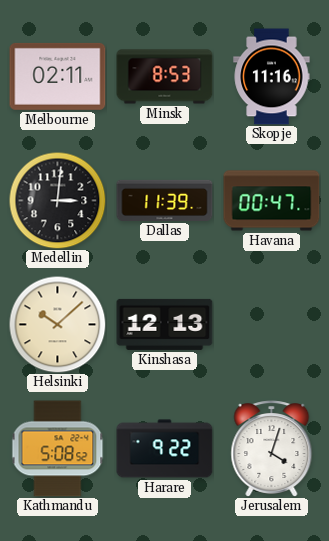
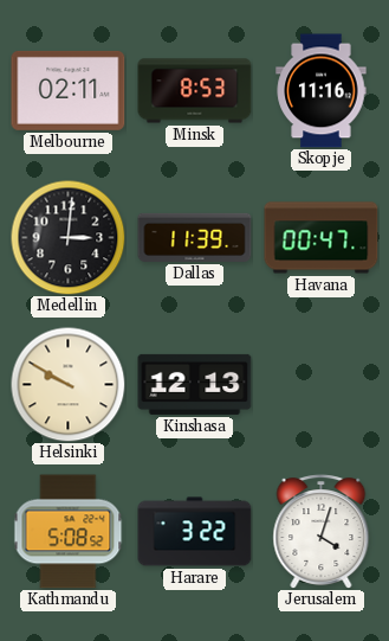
Helsinki: 10:08 -> 9:50 (67, 384)
Harare: 9:22 -> 3:22 (195, 532)
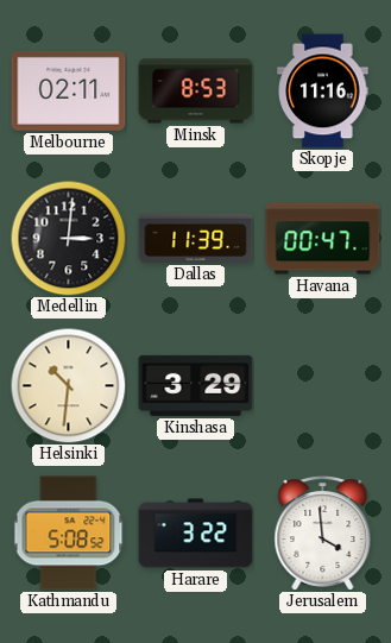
Helsinki: 9:50 -> 10:31 (68, 385)
Kinshasa: 12:13 -> 3:29 (196, 385)
Jerusalem: 4:03 -> 3:59 (323, 534)
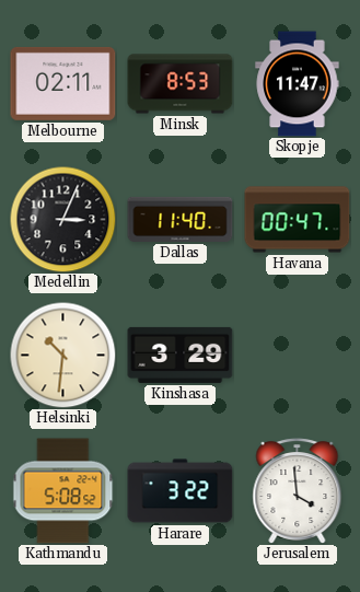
Skopje: 11:16 -> 11:47 (298, 84)
Medellin: 3:01 -> 3:04 (62, 219)
Dallas: 11:39 -> 11:40 (181, 219)
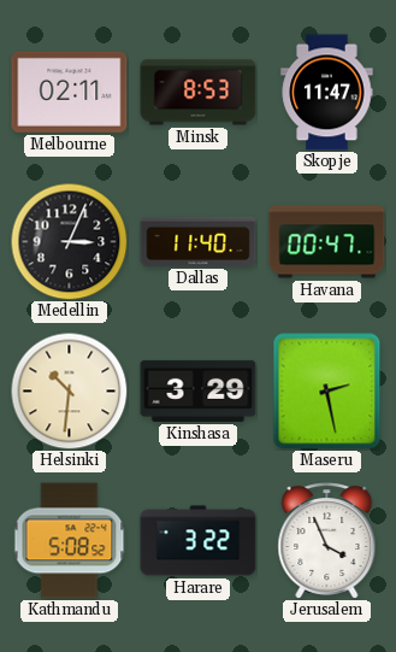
Maseru: none -> 2:28 (327, 392)
Jerusalem: 3:59 -> 3:56 (327, 541)
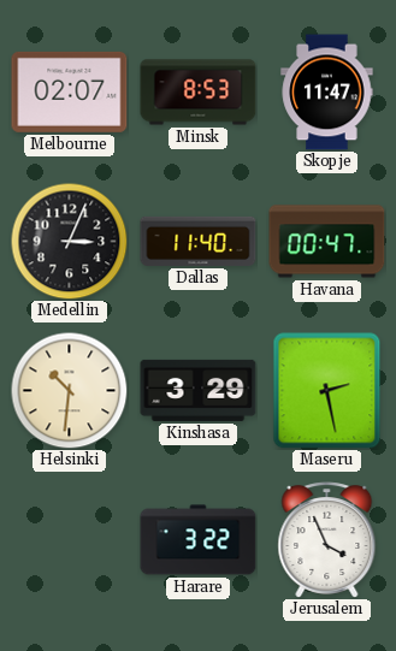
Melbourne: 02:11 -> 02:07 (70, 91)
Kathmandu: 5:08 -> none (70, 541)
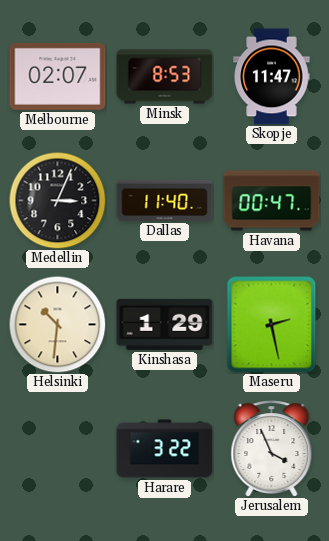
Kinshasa: 3:29 -> 1:29 (165, 324)
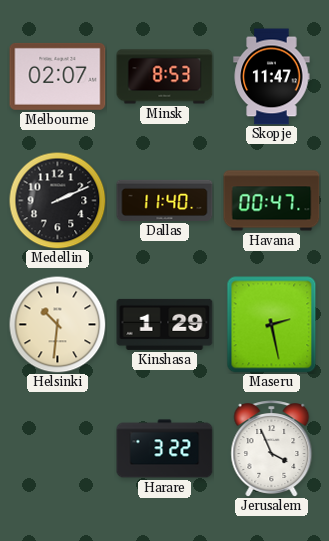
Medellin: 3:04 -> 2:11 (57, 200)
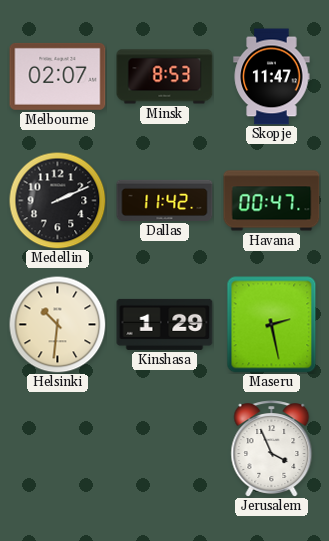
Dallas: 11:40 -> 11:42 (165, 200)
Harare: 3:22 -> none (165, 449)
